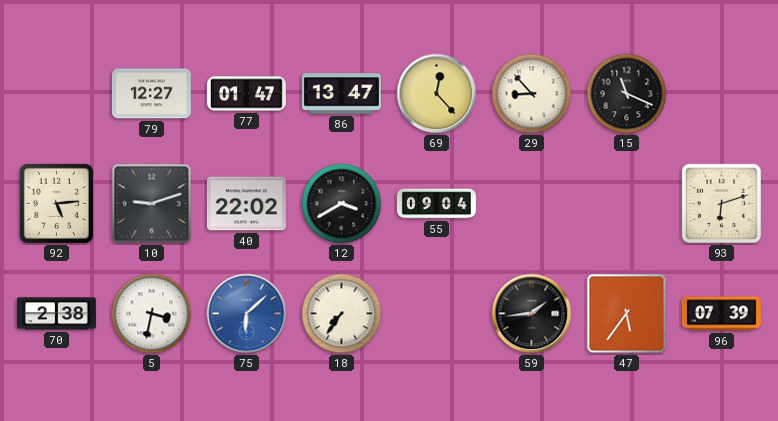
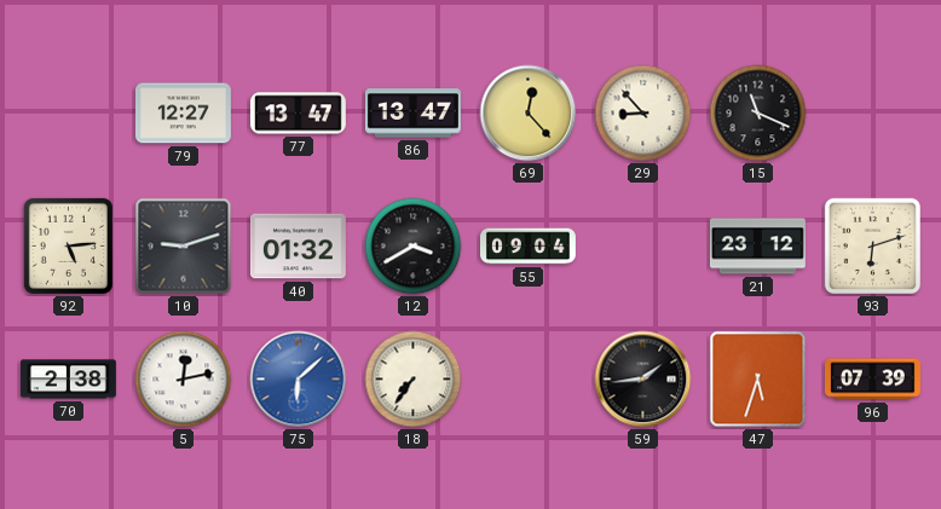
77: 01:47 -> 13:47 (298, 114)
40: 22:02 -> 01:32 (298, 247)
21: none -> 23:12 (757, 247)
5: 3:32 -> 12:13 (184, 380)
47: 5:36 -> 5:33 (758, 380)
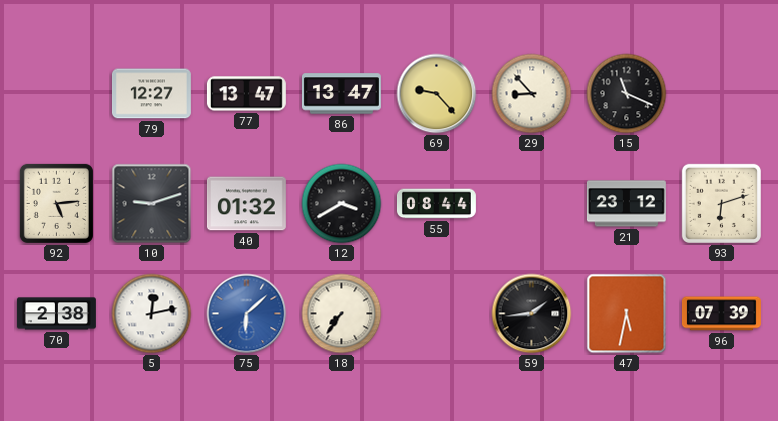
69: 12:23 -> 9:23 (437, 94)
55: 09:04 -> 08:44 (436, 204)
47: 5:33 -> 5:32 (627, 314)
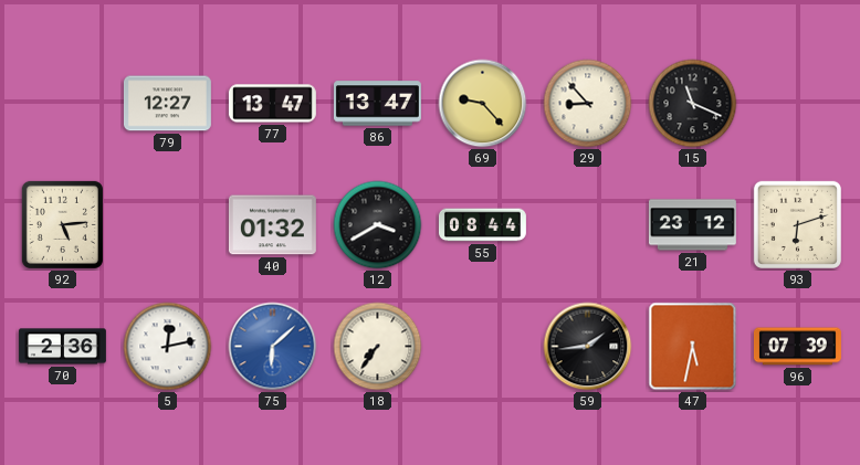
10: 9:12 -> none (152, 204)
70: 2:38 -> 2:36 (62, 347)
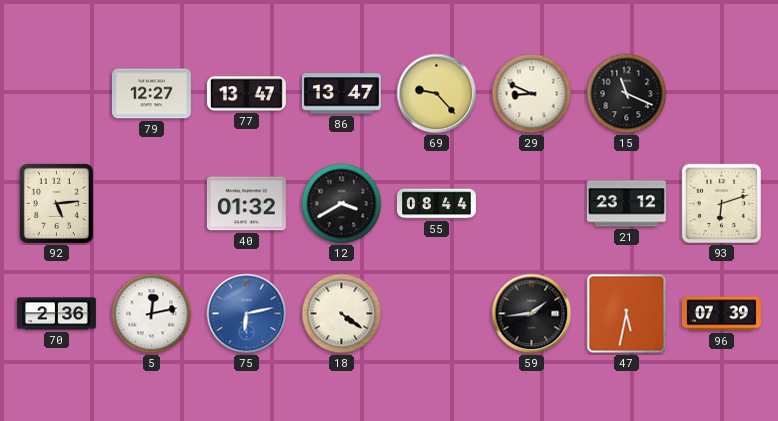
29: 8:53 -> 8:49 (532, 94)
75: 6:08 -> 6:13 (247, 314)
18: 7:36 -> 4:21 (342, 314)
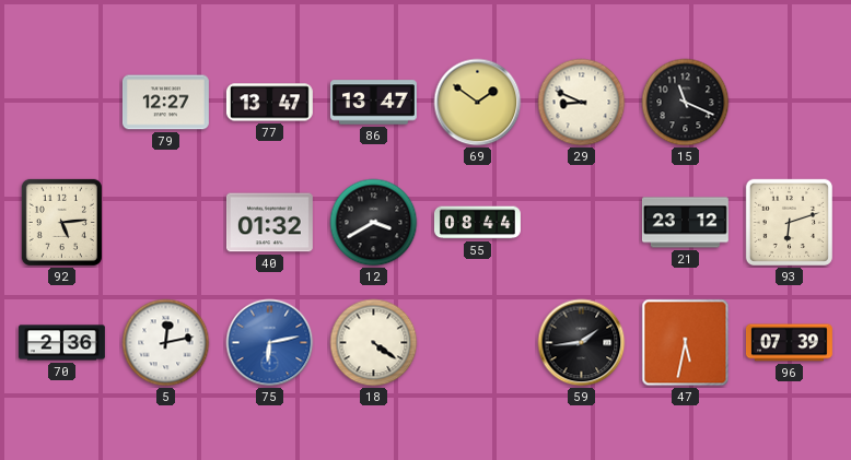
69: 9:23 -> 1:51 (478, 103)
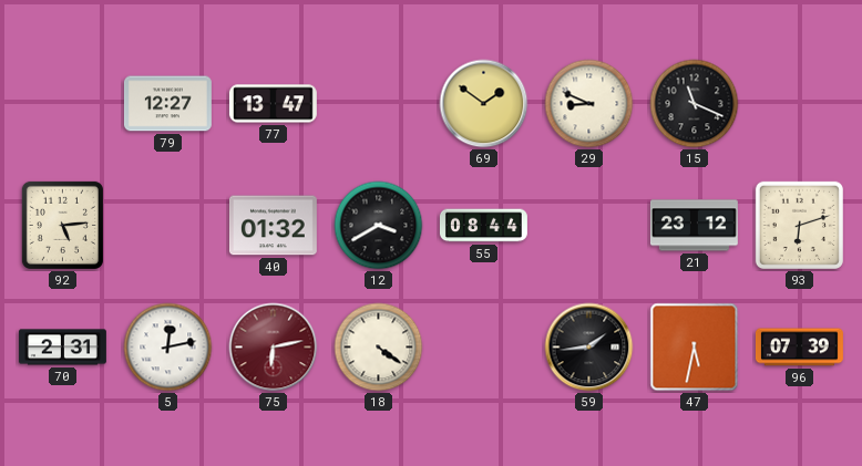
86: 13:47 -> none (373, 103)
70: 2:36 -> 2:31 (62, 348)
75 dial: blue -> burgundy (274, 348)
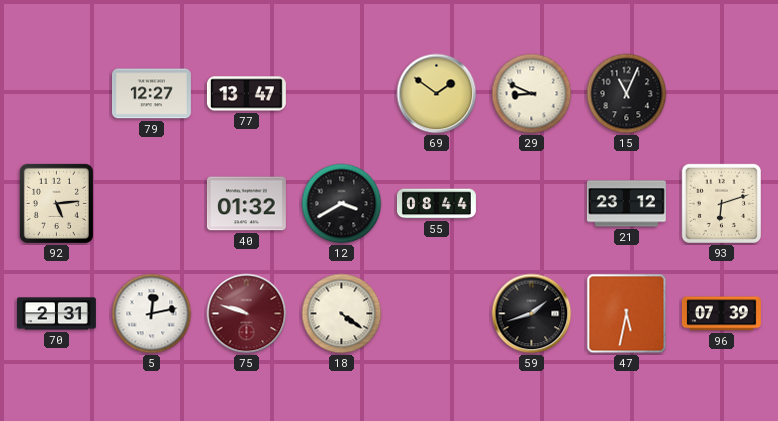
15: 11:19 -> 11:04 (627, 94)
75: 6:13 -> 9:48 (247, 314)
59: 1:44 -> 1:42 (532, 314)
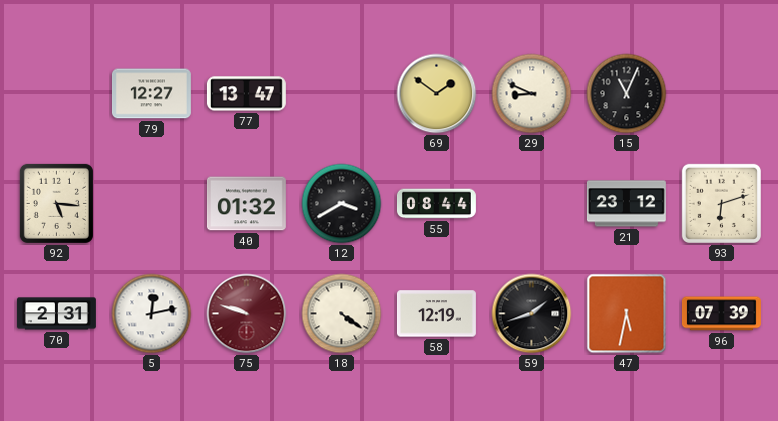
92: 5:14 -> 5:16 (56, 203)
58: none -> 12:19 (436, 314)
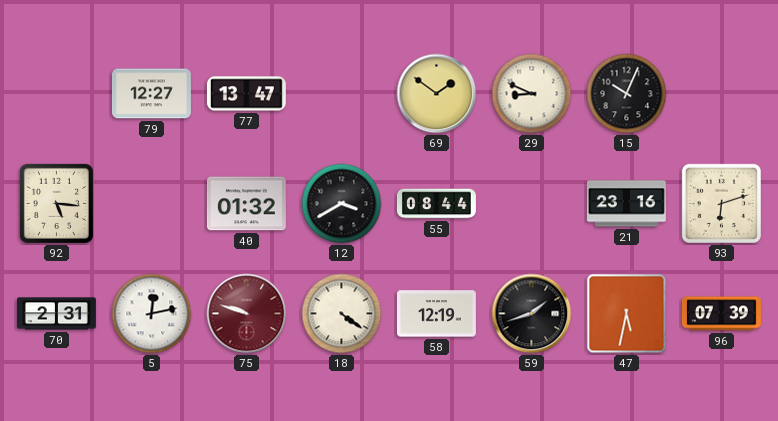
15: 11:04 -> 10:04 (627, 94)
21: 23:12 -> 23:16 (626, 204)
